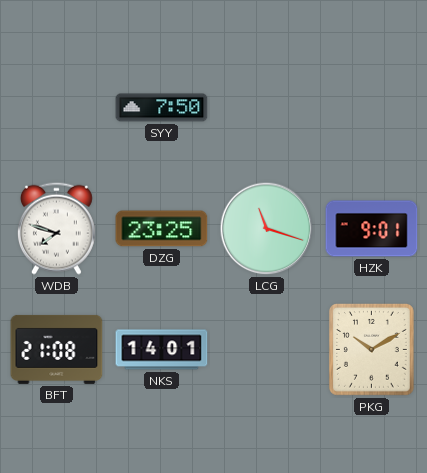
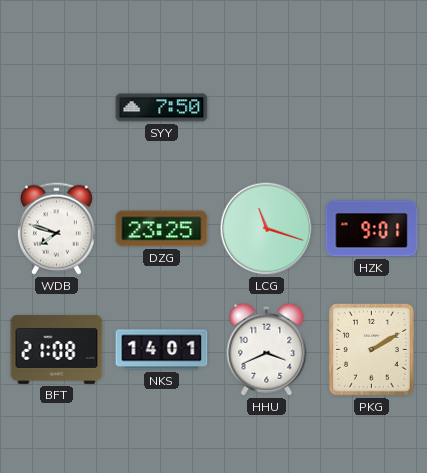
HHU: none -> 3:41 (267, 349)
PKG: 10:10 -> 2:10 (371, 349)
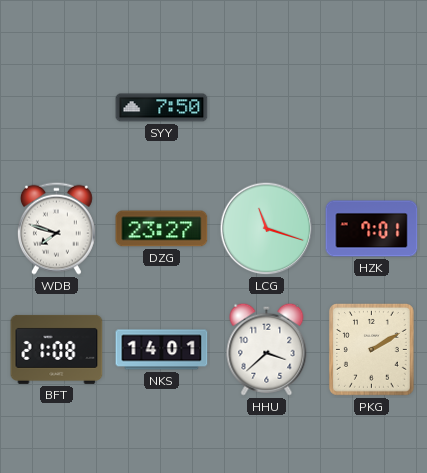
DZG: 23:25 -> 23:27 (162, 229)
HZK: 9:01 -> 7:01 (372, 229)
HHU: 3:41 -> 3:38 (267, 349)
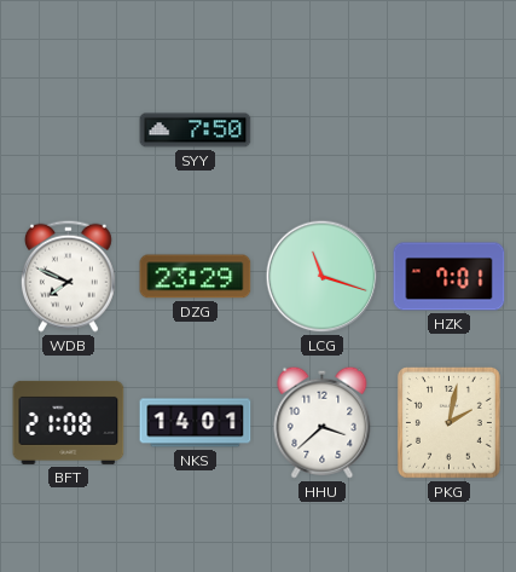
WDB: 7:48 -> 7:49 (69, 276)
DZG: 23:27 -> 23:29 (196, 277)
PKG: 2:10 -> 2:02 (448, 422)
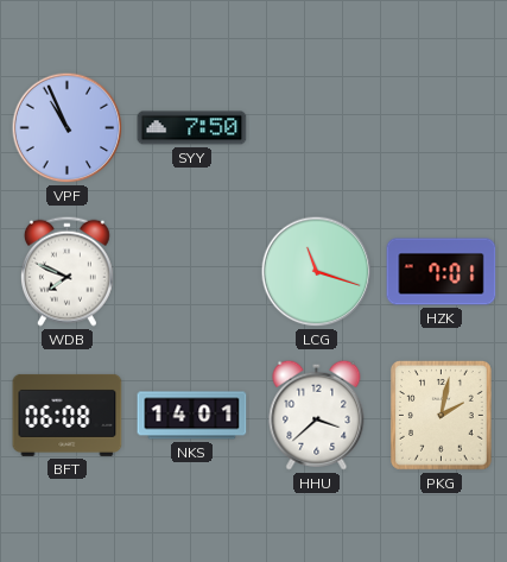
VPF: none -> 10:56 (68, 128)
DZG: 23:29 -> none (196, 277)
BFT: 21:08 -> 06:08 (68, 415)
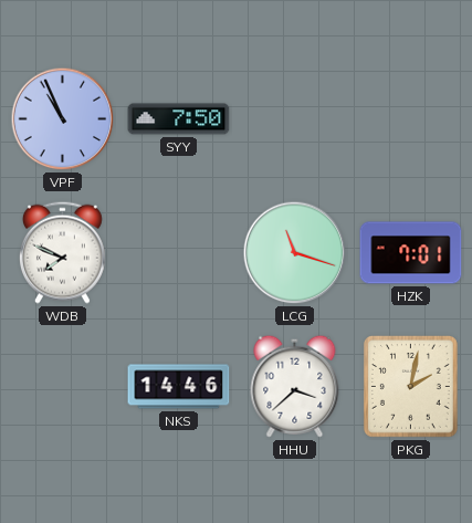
BFT: 06:08 -> none (68, 415)
NKS: 14:01 -> 14:46 (179, 387)
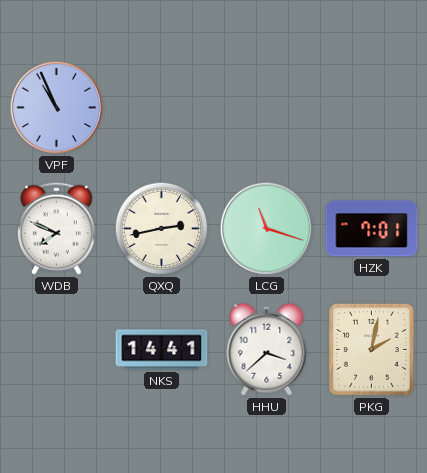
SYY: 7:50 -> none (179, 119)
QXQ: none -> 2:43 (162, 229)
NKS: 14:46 -> 14:41 (162, 350)
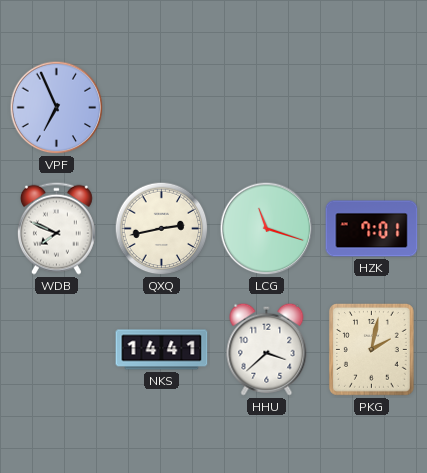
VPF: 10:56 -> 6:56 (57, 108)
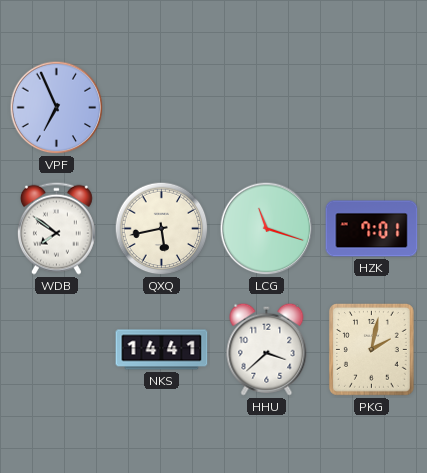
WDB: 7:49 -> 7:51 (57, 228)
QXQ: 2:43 -> 5:43 (162, 229)
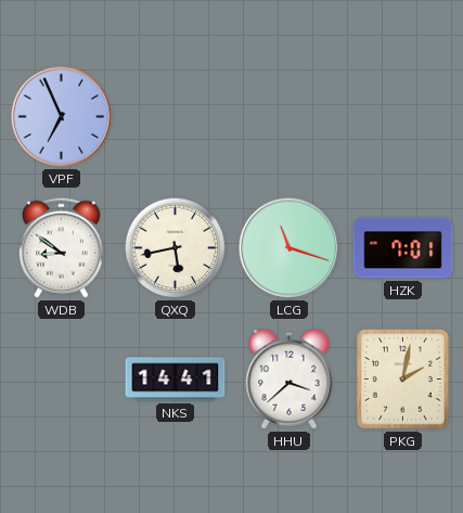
WDB: 7:51 -> 8:51 (62, 247)
